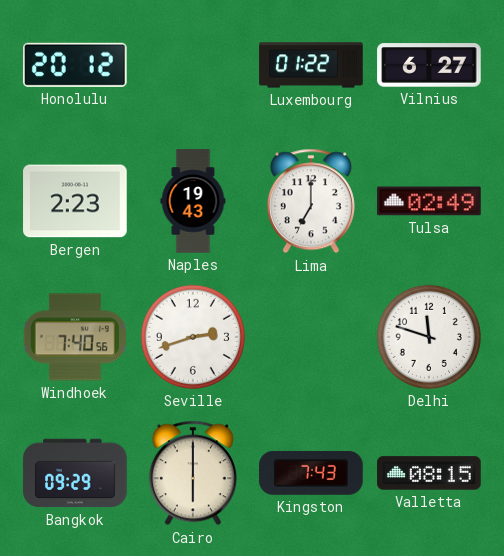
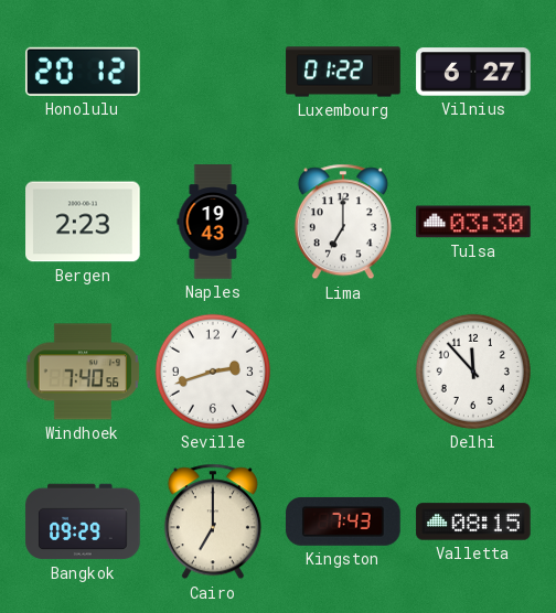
Tulsa: 02:49 -> 03:30 (473, 222)
Delhi: 11:48 -> 11:53 (473, 372)
Cairo: 6:00 -> 7:00 (213, 521)
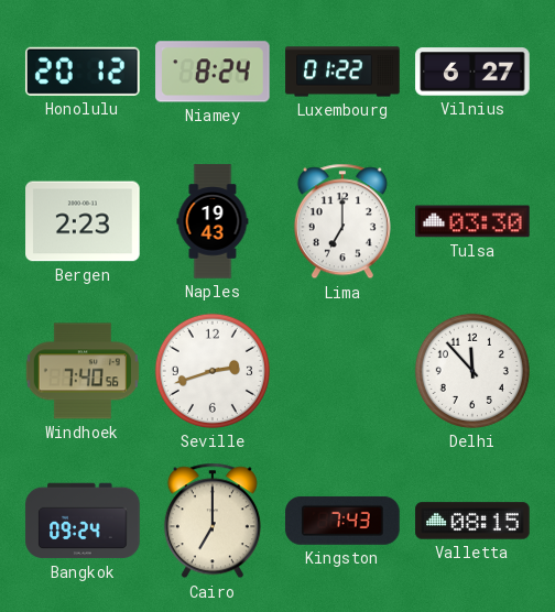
Niamey: none -> 8:24 (213, 72)
Bangkok: 09:29 -> 09:24 (83, 521)
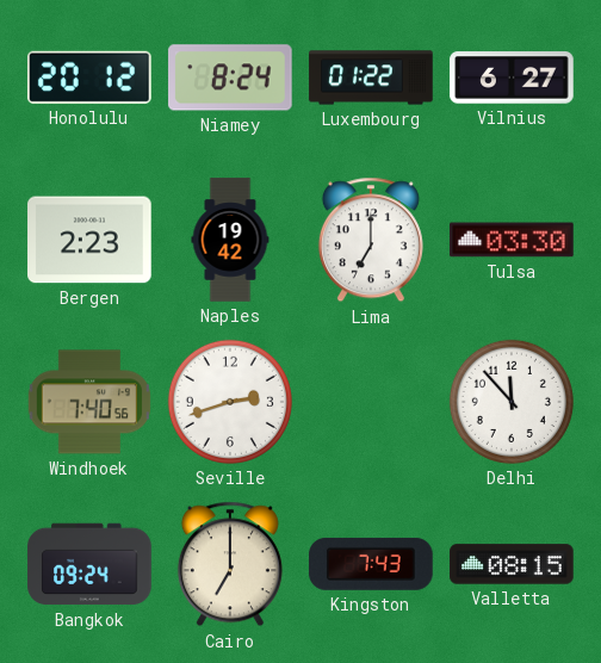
Naples: 19:43 -> 19:42 (230, 240)
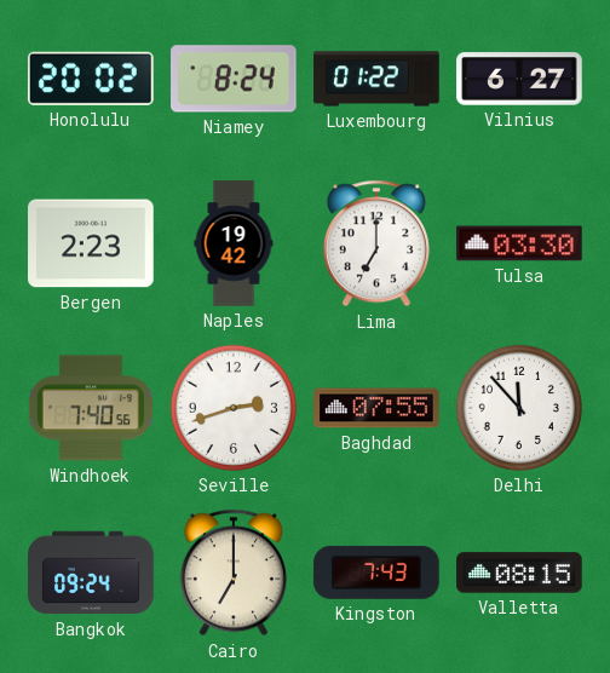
Honolulu: 20:12 -> 20:02 (91, 79)
Baghdad: none -> 07:55 (376, 408)
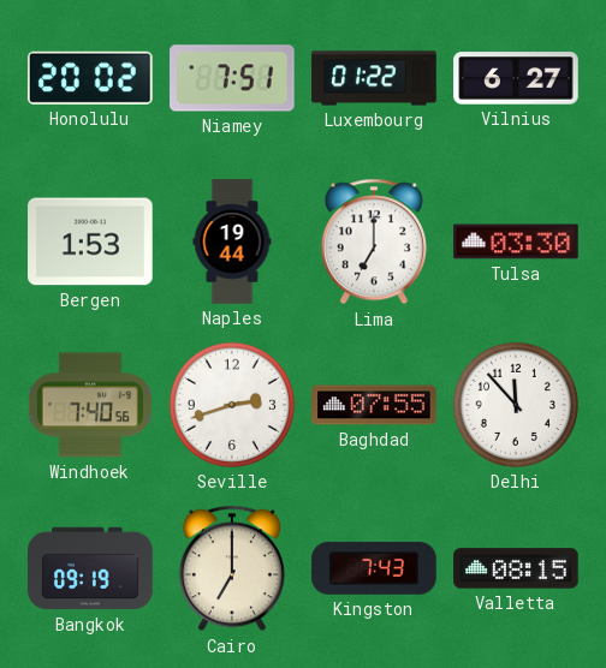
Niamey: 8:24 -> 7:51 (232, 78)
Bergen: 2:23 -> 1:53 (90, 241)
Naples: 19:42 -> 19:44 (232, 241)
Bangkok: 09:24 -> 09:19 (90, 568)
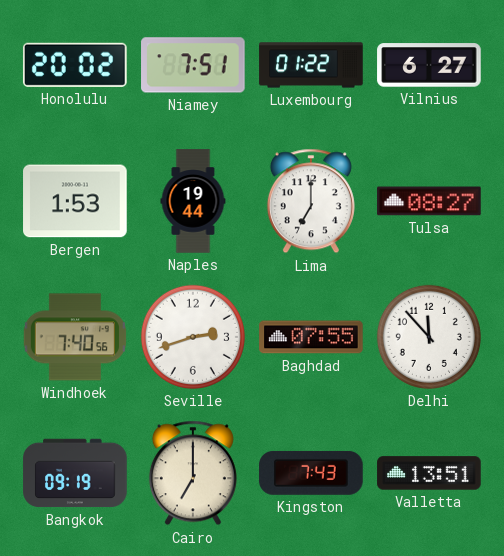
Tulsa: 03:30 -> 08:27 (429, 201)
Valletta: 08:15 -> 13:51 (429, 473)
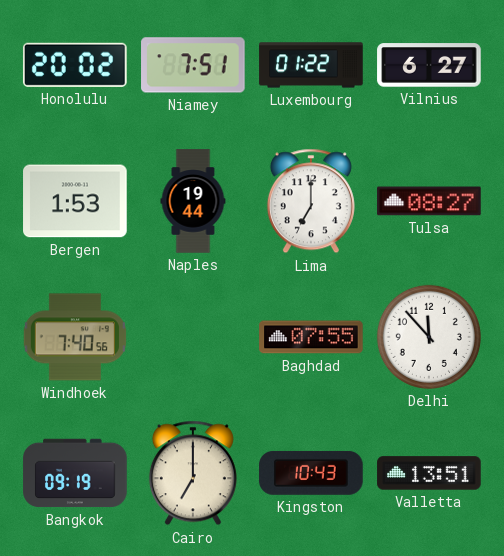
Seville: 2:42 -> none (193, 337)
Kingston: 7:43 -> 10:43 (311, 473)
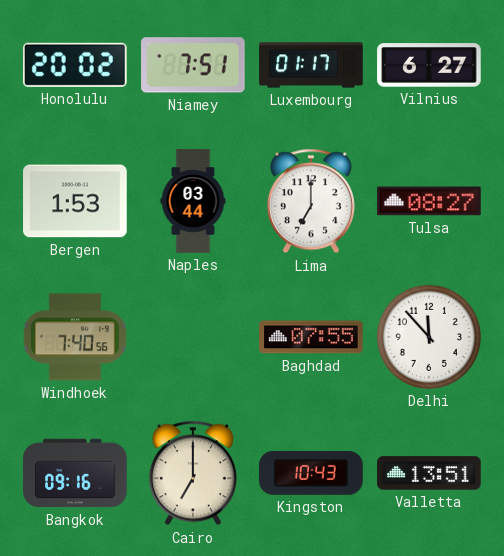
Luxembourg: 01:22 -> 01:17 (311, 65)
Naples: 19:44 -> 03:44 (193, 201)
Bangkok: 09:19 -> 09:16 (75, 473)
